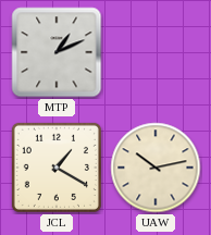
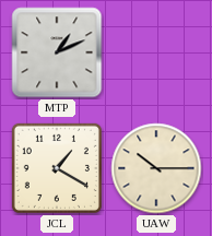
UAW: 10:13 -> 10:15 (156, 168)
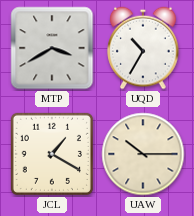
MTP: 1:11 -> 3:40 (52, 48)
UQD: none -> 10:35 (143, 48)
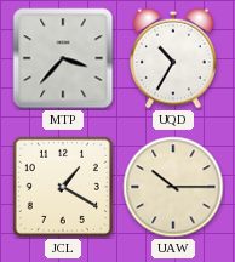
MTP: 3:40 -> 3:37 (63, 58)
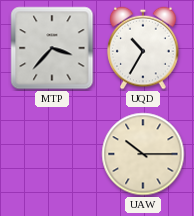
JCL: 1:20 -> none (63, 187)
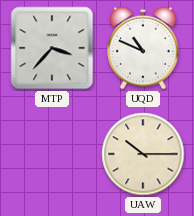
UQD: 10:35 -> 10:49 (143, 48)
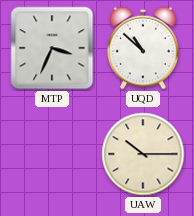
MTP: 3:37 -> 3:34 (52, 48)
UQD: 10:49 -> 10:52 (143, 48)
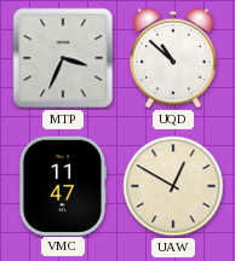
VMC: none -> 11:47 (63, 185)
UAW: 10:15 -> 12:50 (173, 186)
